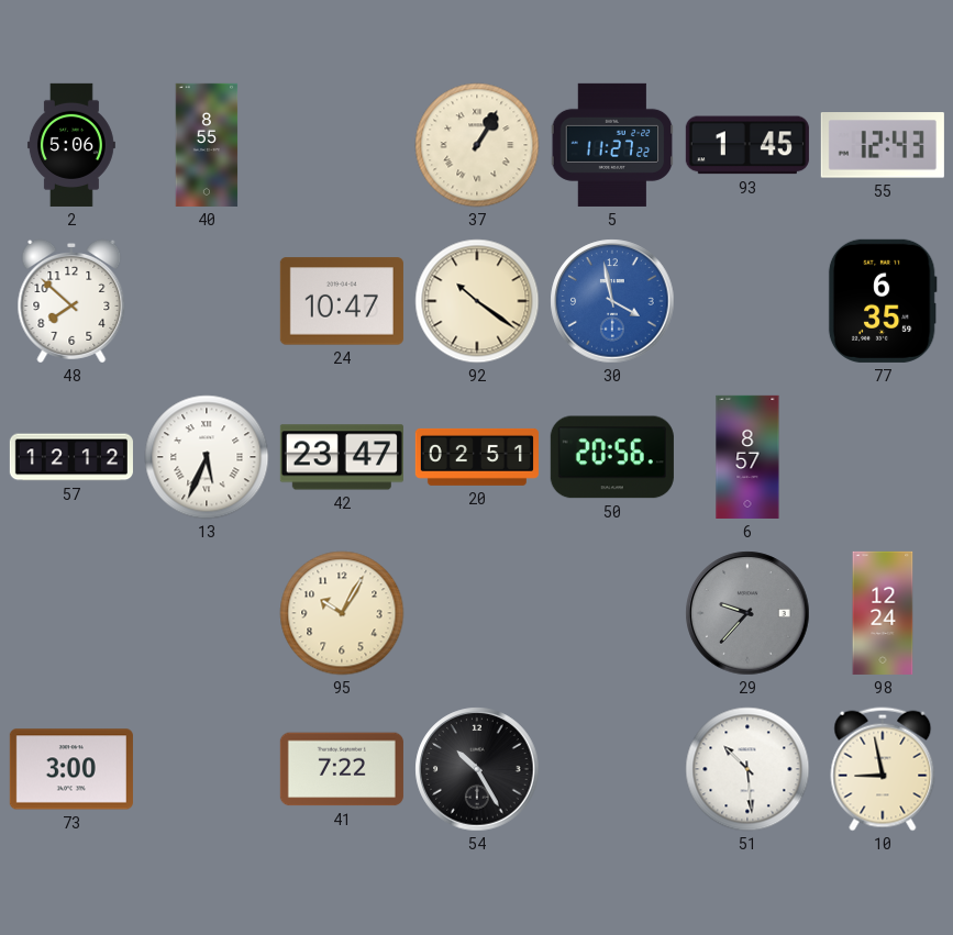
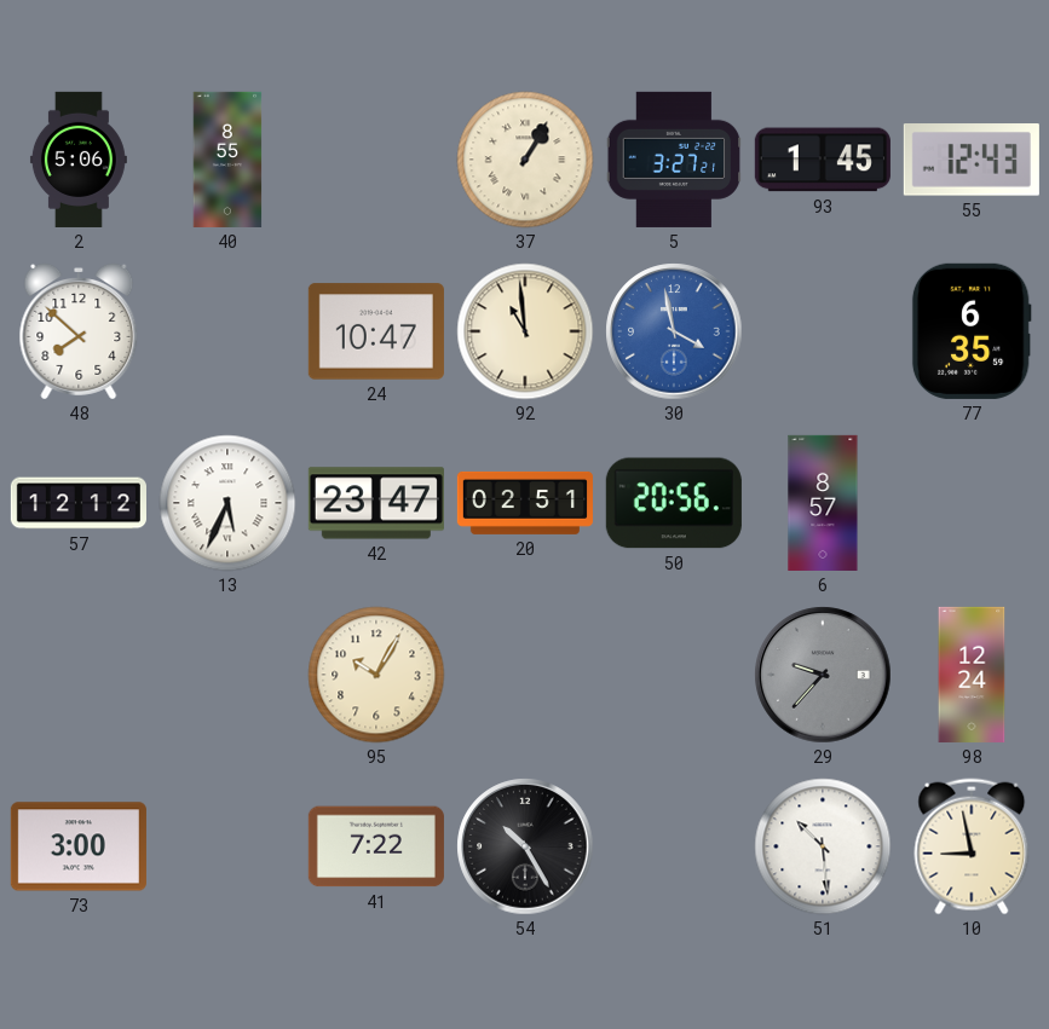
5: 11:27 -> 3:27 (674, 160)
92: 10:21 -> 10:59 (525, 331)
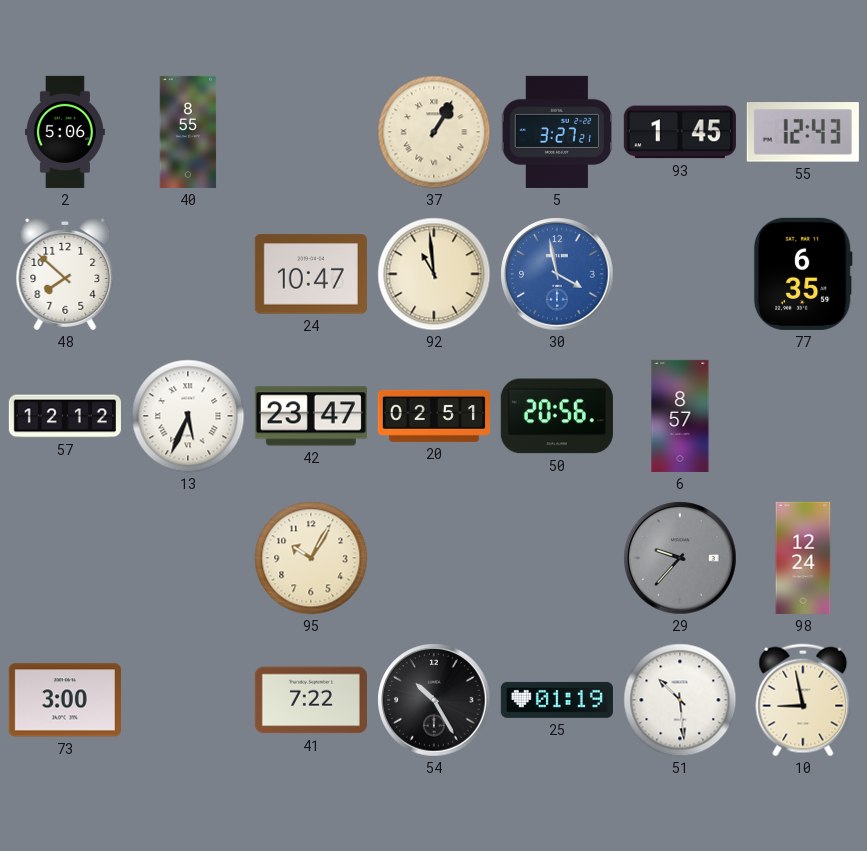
25: none -> 01:19 (557, 700)
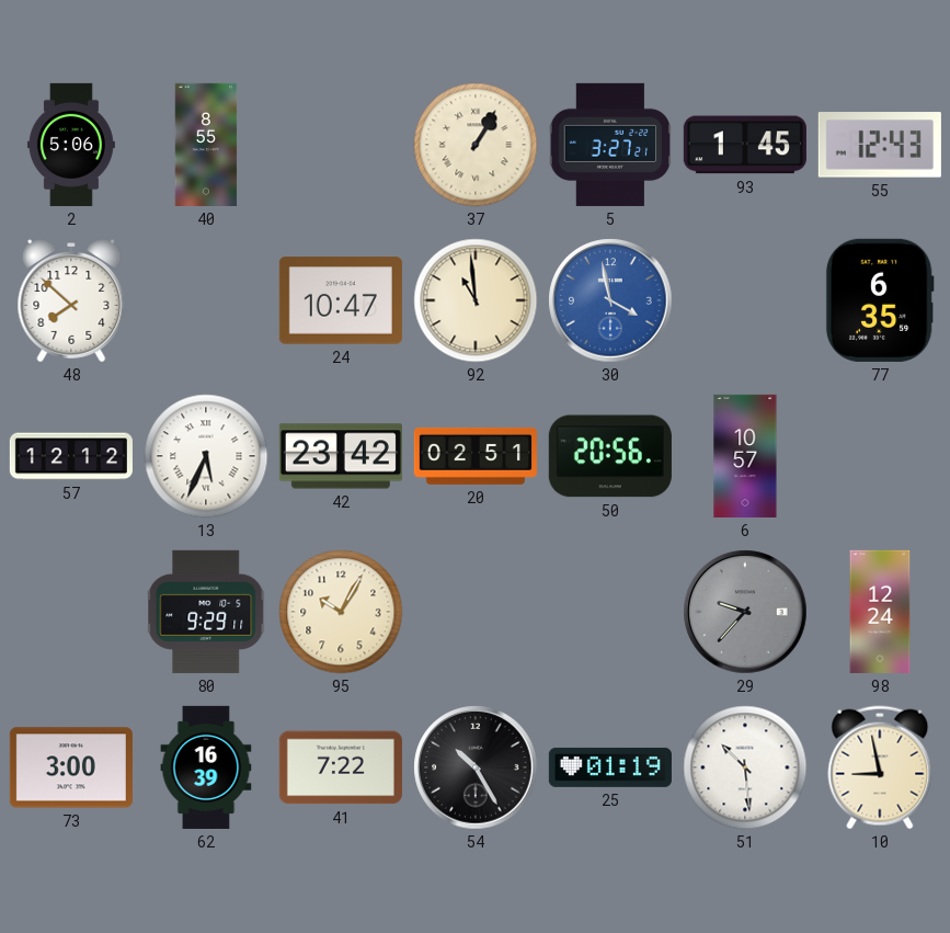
42: 23:47 -> 23:42 (341, 456)
6: 8:57 -> 10:57 (745, 456)
80: none -> 9:29 (207, 612)
62: none -> 16:39 (206, 767)
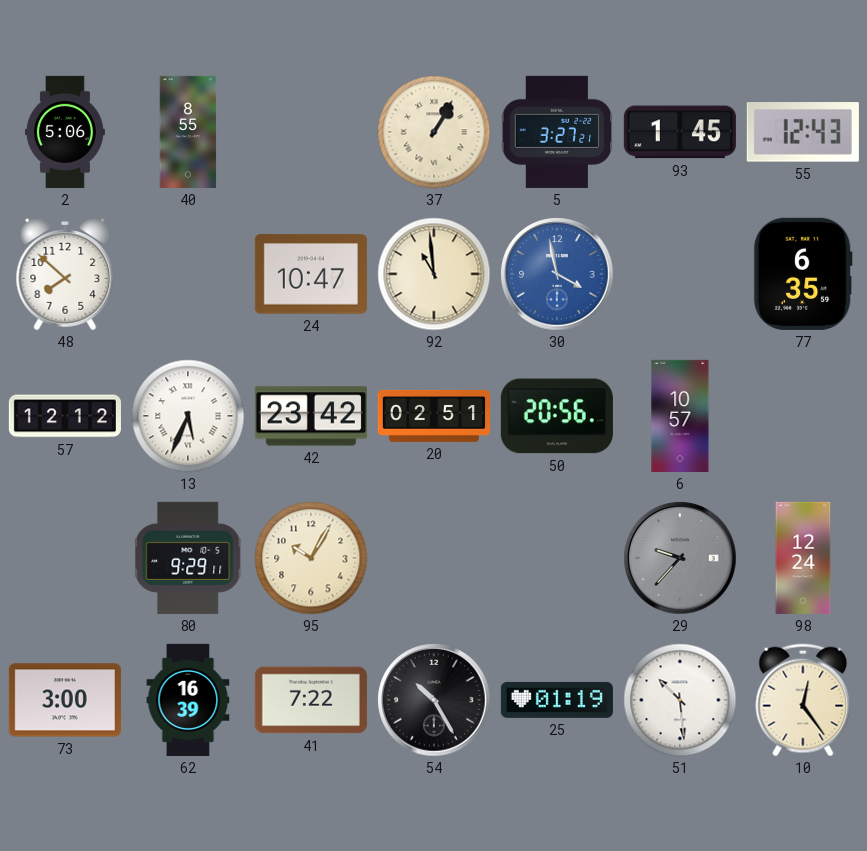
10: 8:58 -> 12:24 (803, 700)
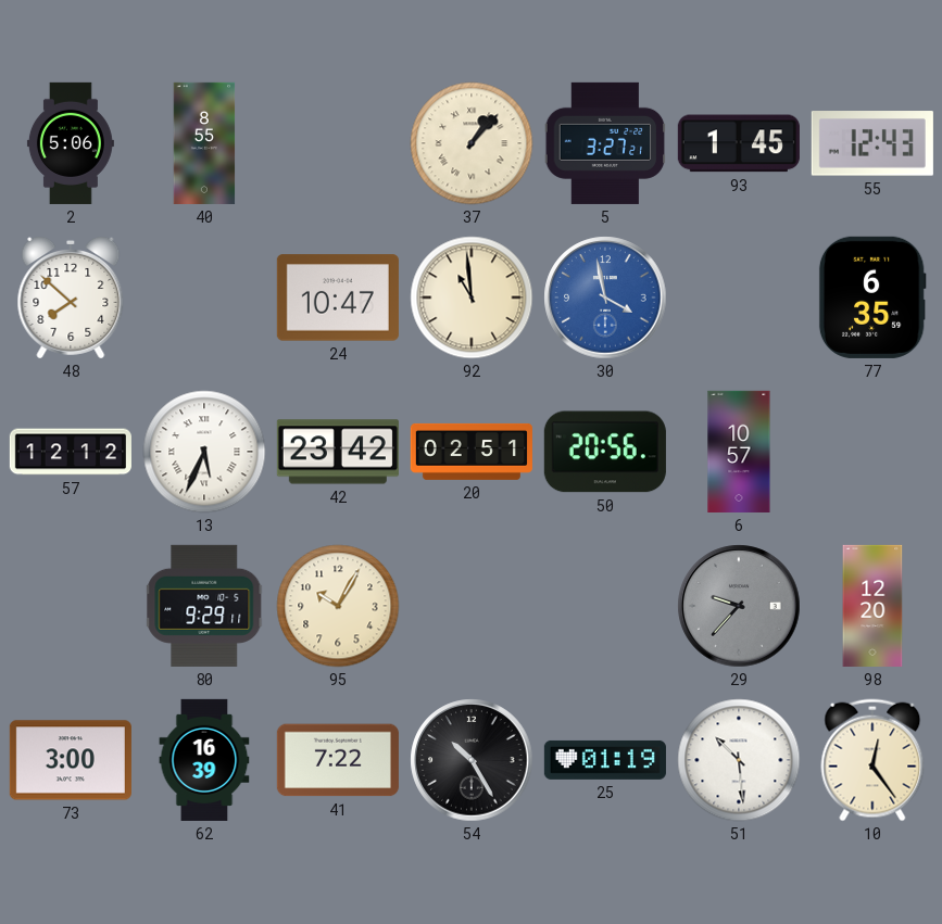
37: 1:05 -> 1:07 (472, 143)
98: 12:24 -> 12:20 (872, 606)
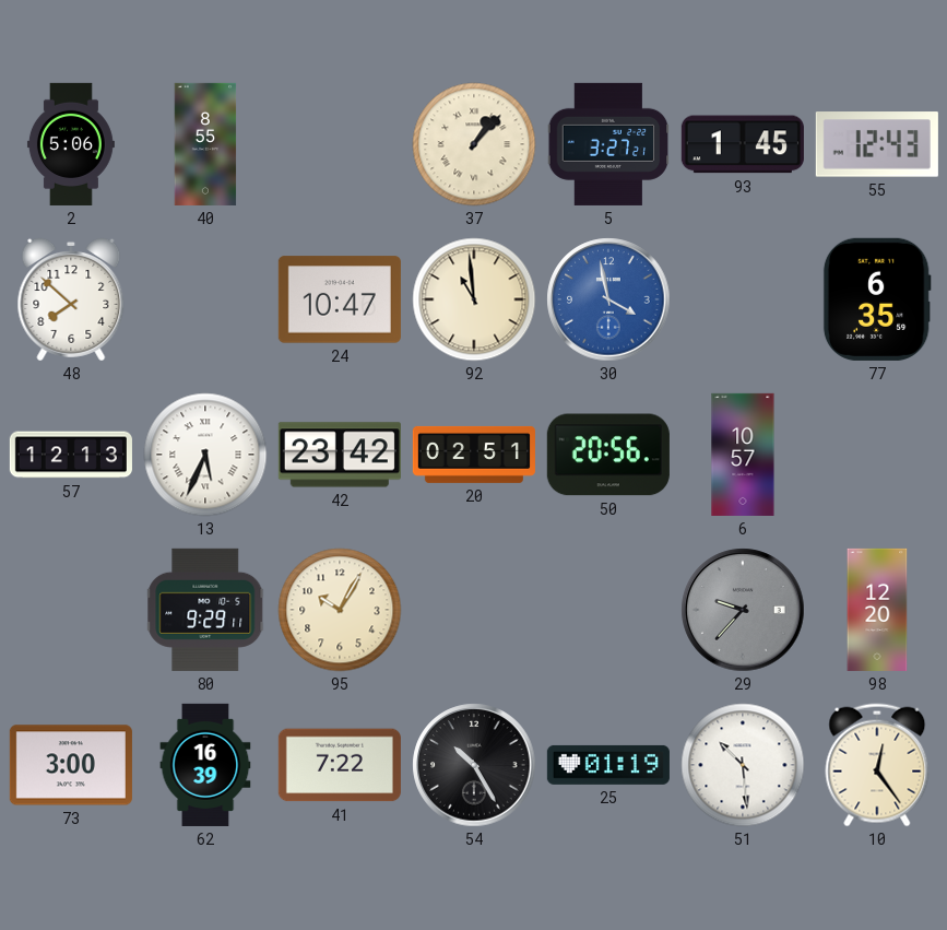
57: 12:12 -> 12:13 (71, 455)
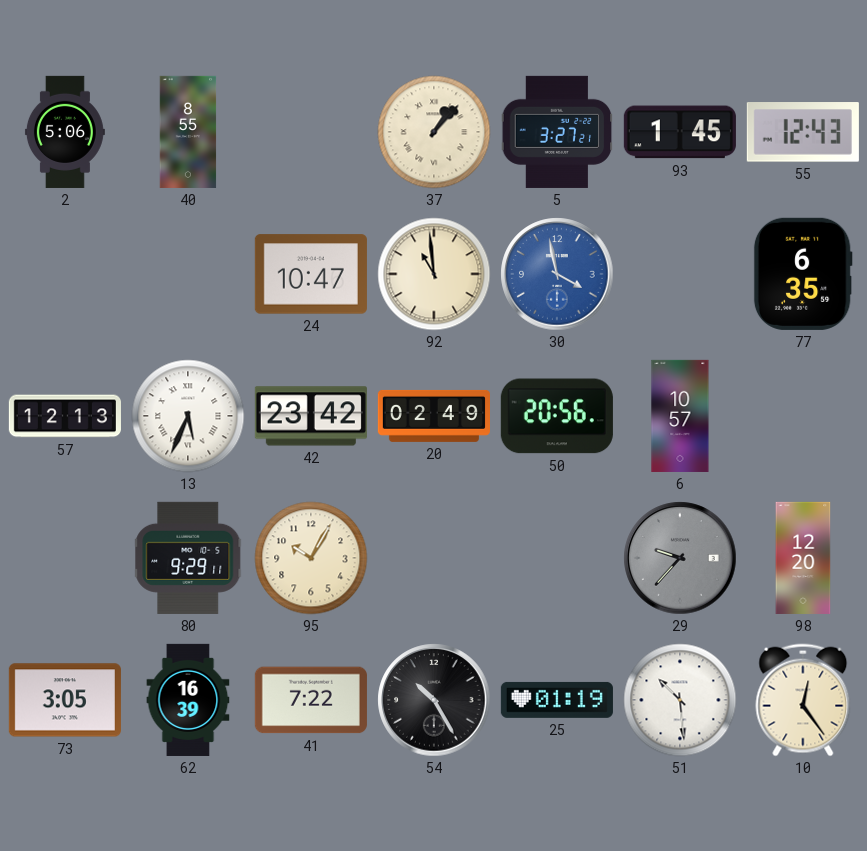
48: 7:52 -> none (71, 299)
20: 02:51 -> 02:49 (434, 416)
73: 3:00 -> 3:05 (65, 700)
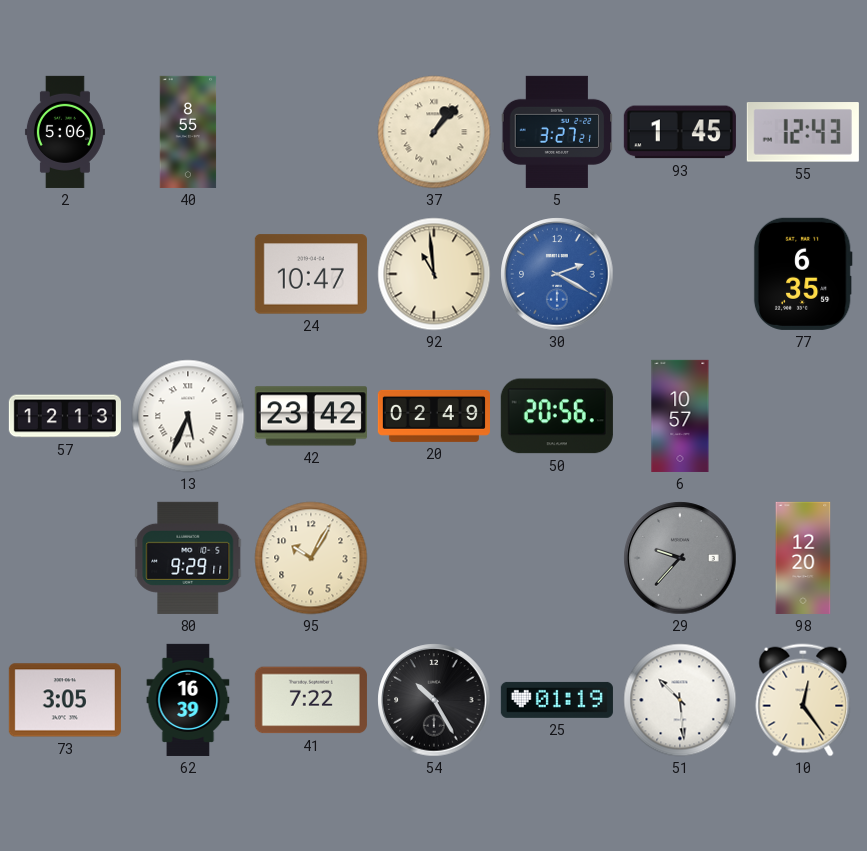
30: 3:58 -> 2:20 (557, 274)
